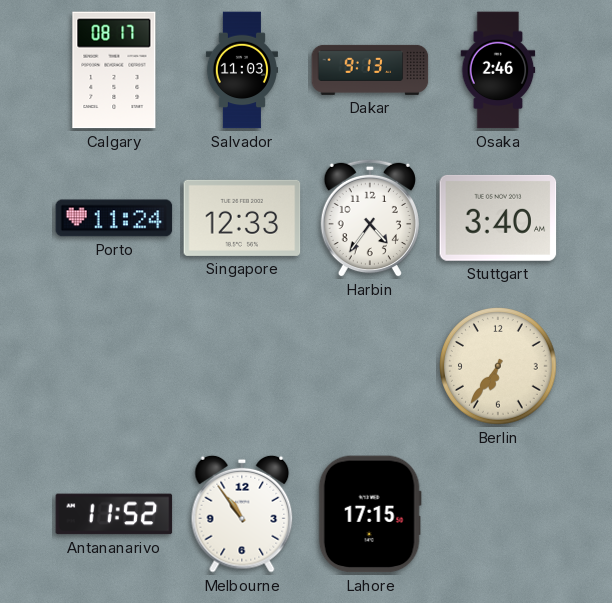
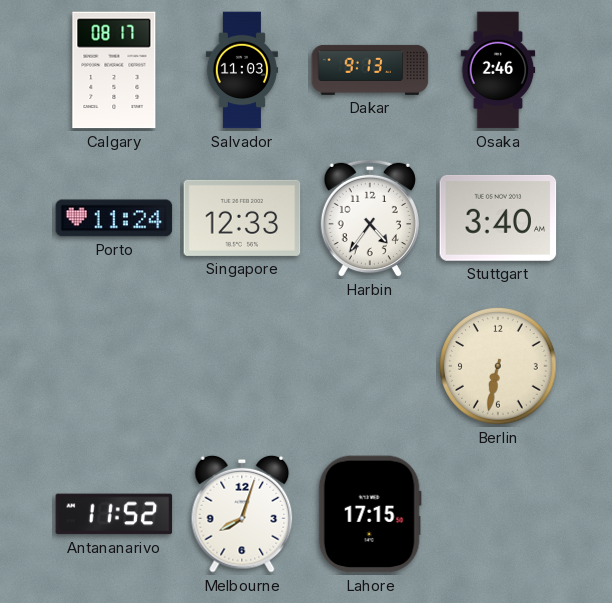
Berlin: 6:36 -> 6:32 (499, 367)
Melbourne: 10:54 -> 8:03 (242, 514)
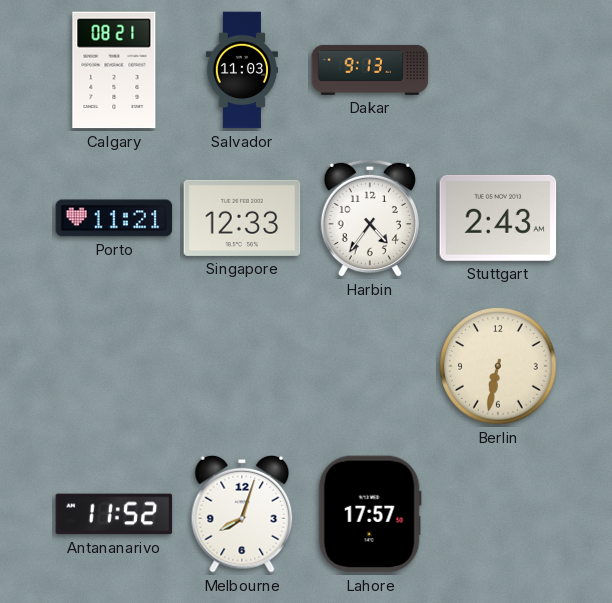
Calgary: 08:17 -> 08:21 (114, 70)
Osaka: 2:46 -> none (498, 70)
Porto: 11:24 -> 11:21 (114, 218)
Stuttgart: 3:40 -> 2:43 (498, 218)
Lahore: 17:15 -> 17:57 (370, 514)
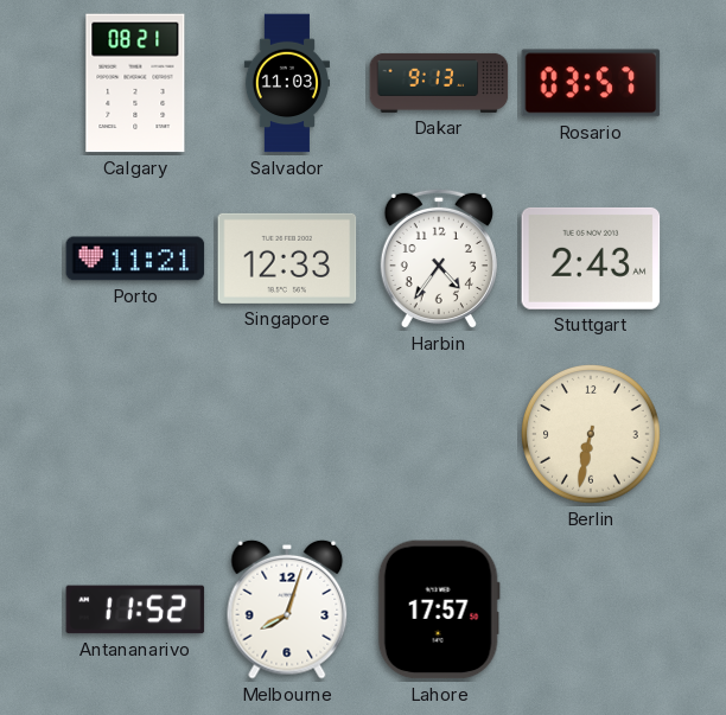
Rosario: none -> 03:57 (591, 83)
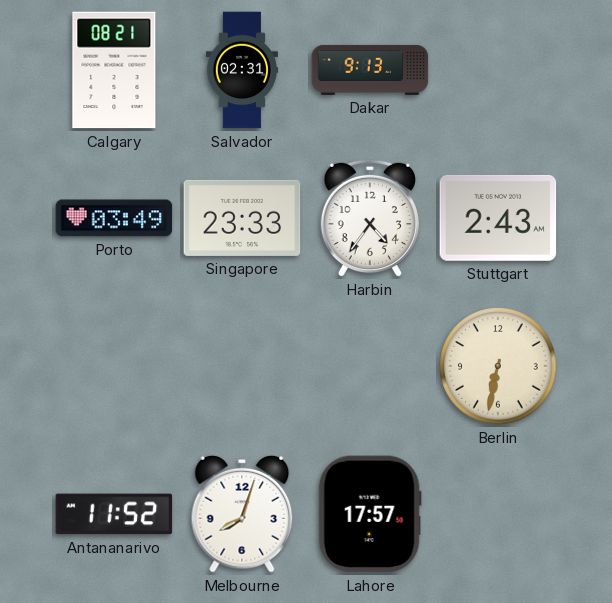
Salvador: 11:03 -> 02:31 (242, 70)
Rosario: 03:57 -> none (591, 83)
Porto: 11:21 -> 03:49 (114, 218)
Singapore: 12:33 -> 23:33 (242, 218)
